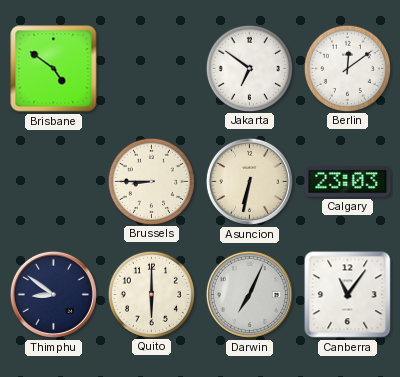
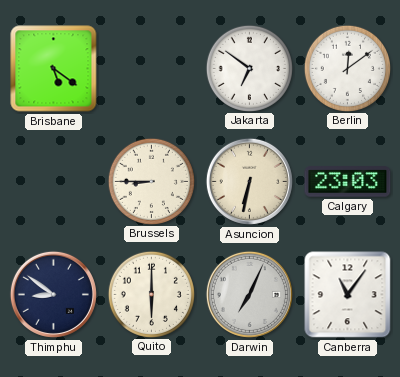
Brisbane: 4:51 -> 5:21 (54, 69)
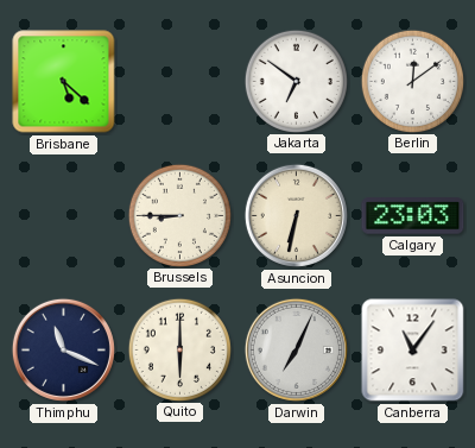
Brisbane: 5:21 -> 5:22 (64, 82)
Thimphu: 8:51 -> 11:19 (63, 349)
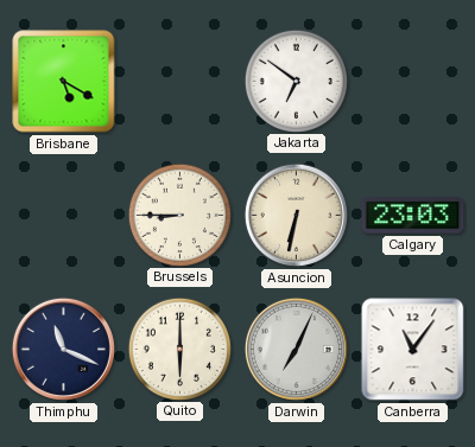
Brisbane: 5:22 -> 5:20 (64, 82)
Berlin: 12:09 -> none (412, 81)
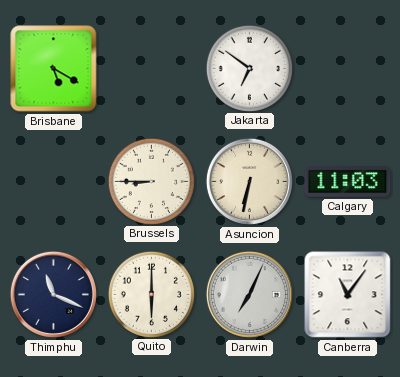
Calgary: 23:03 -> 11:03 (348, 182)
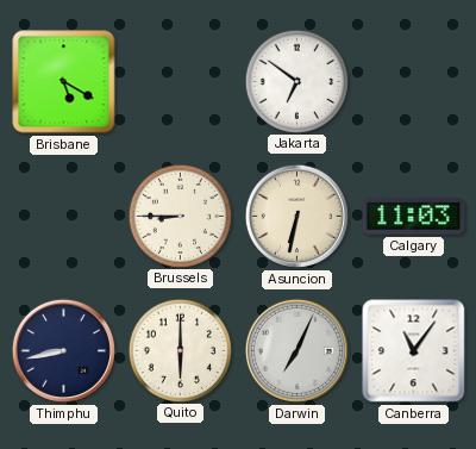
Thimphu: 11:19 -> 8:43 (63, 350)
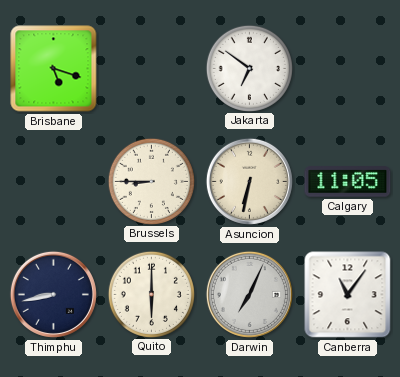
Brisbane: 5:20 -> 5:18 (54, 69)
Calgary: 11:03 -> 11:05 (348, 182)
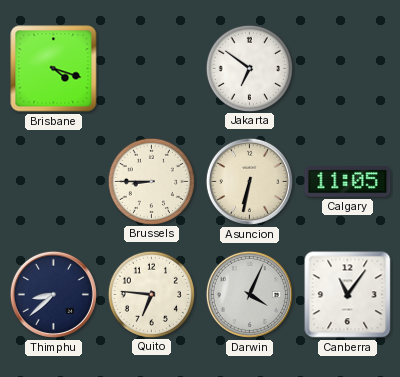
Brisbane: 5:18 -> 4:18 (54, 69)
Thimphu: 8:43 -> 8:38 (53, 294)
Quito: 6:00 -> 6:46 (151, 294)
Darwin: 7:04 -> 4:04 (249, 294)
